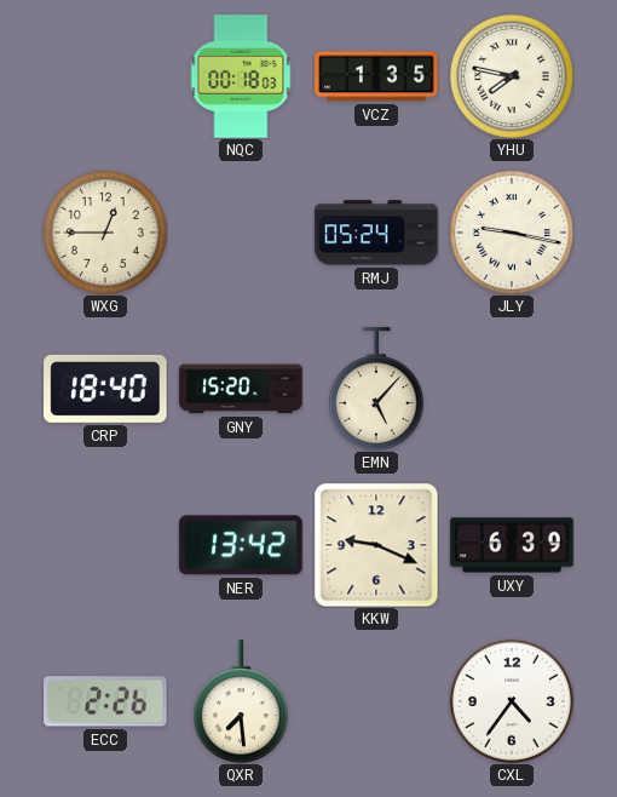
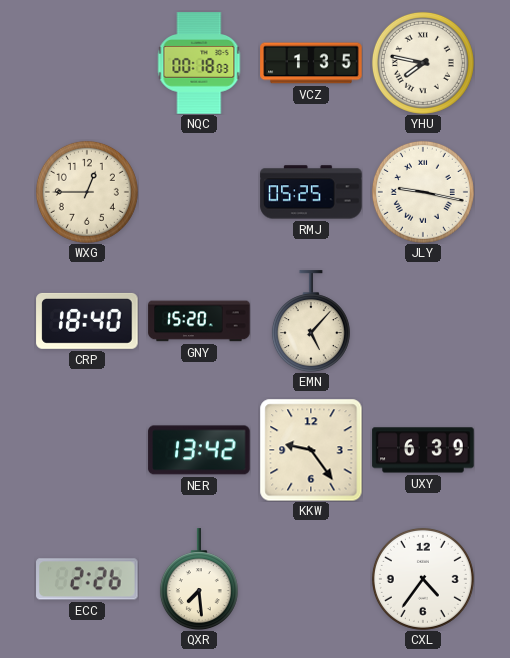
RMJ: 05:24 -> 05:25 (311, 192)
KKW: 9:19 -> 9:24 (311, 450)
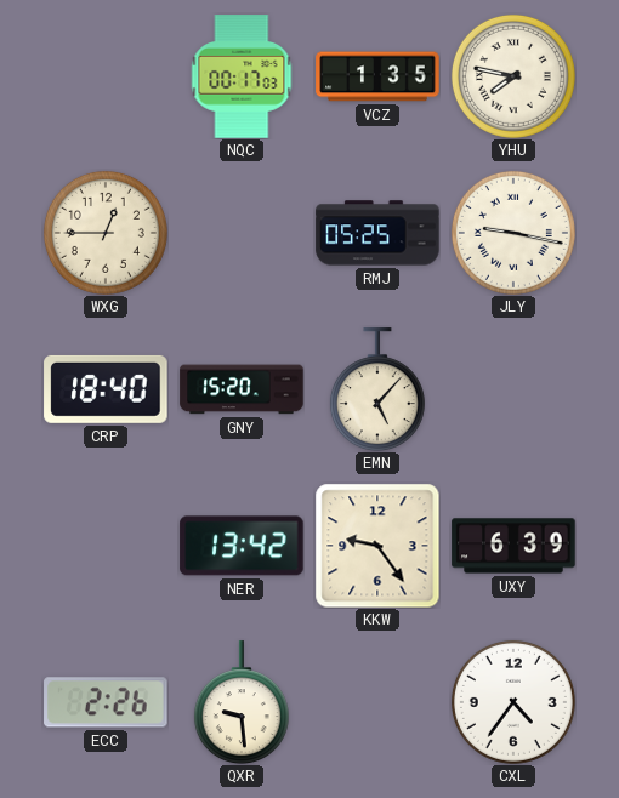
NQC: 00:18 -> 00:17 (242, 76)
QXR: 7:29 -> 9:29 (242, 702)
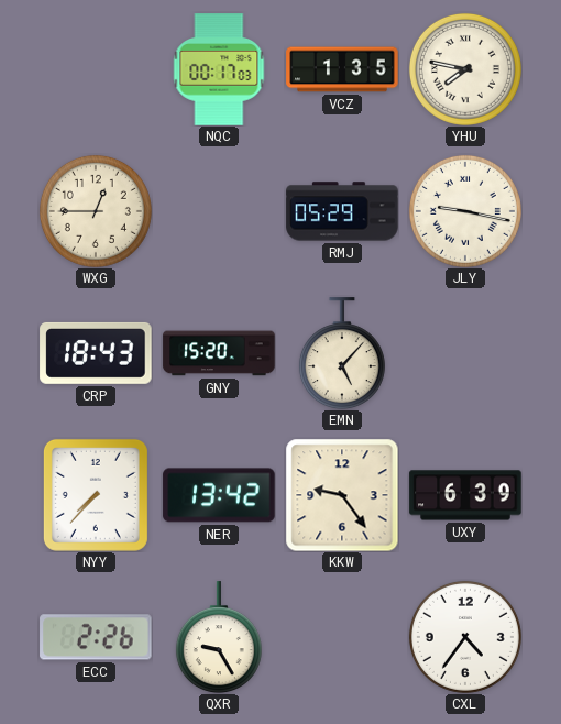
RMJ: 05:25 -> 05:29 (342, 211)
CRP: 18:40 -> 18:43 (96, 353)
NYY: none -> 7:37 (96, 495)
QXR: 9:29 -> 9:25 (219, 637)
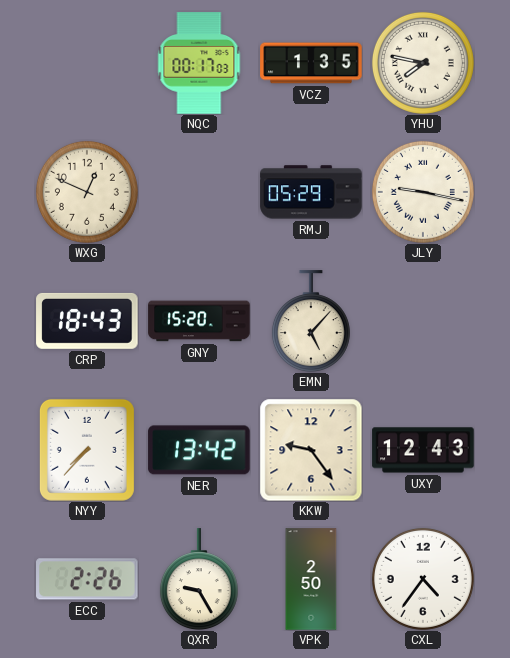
WXG: 12:45 -> 12:49 (87, 192)
UXY: 6:39 -> 12:43 (423, 450)
VPK: none -> 2:50 (311, 579)
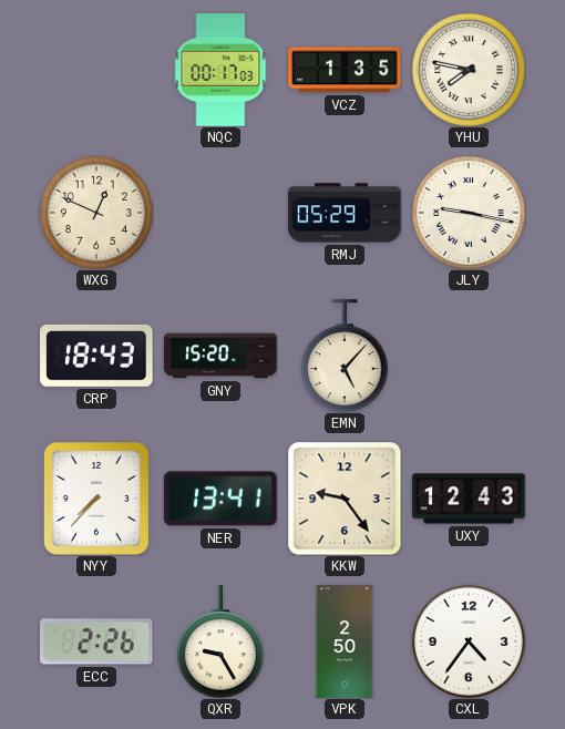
NER: 13:42 -> 13:41 (220, 499)
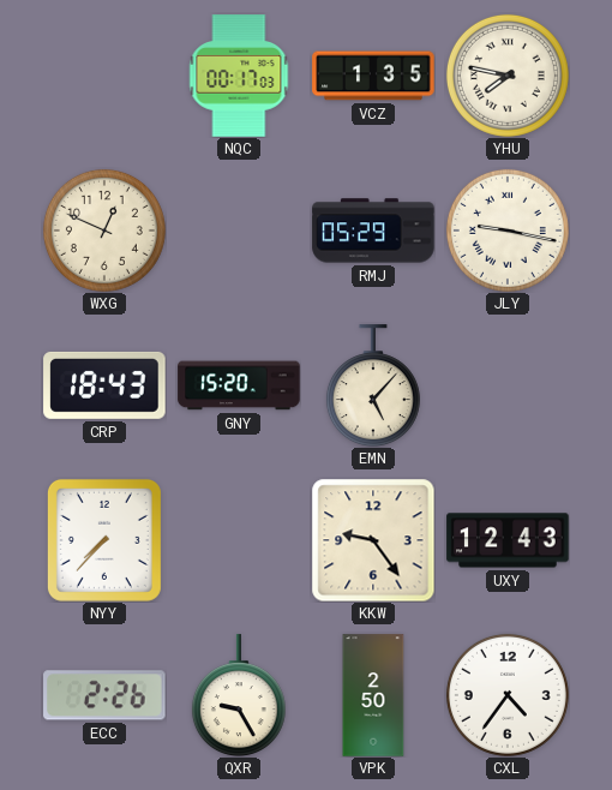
NER: 13:41 -> none (220, 499)
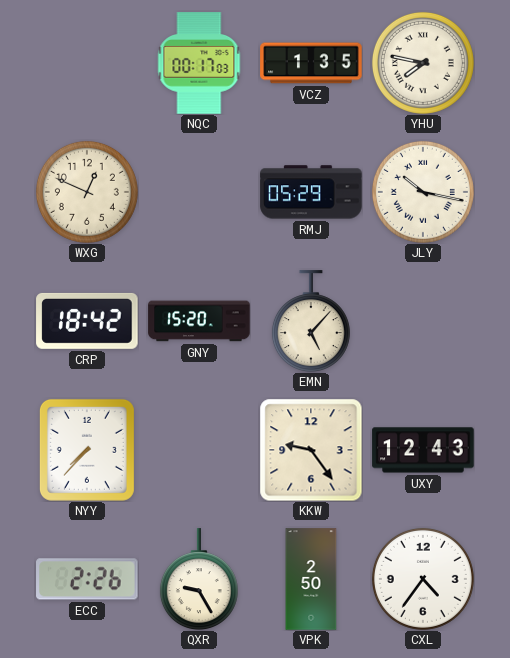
JLY: 9:17 -> 10:17 (423, 192)
CRP: 18:43 -> 18:42 (87, 321)
